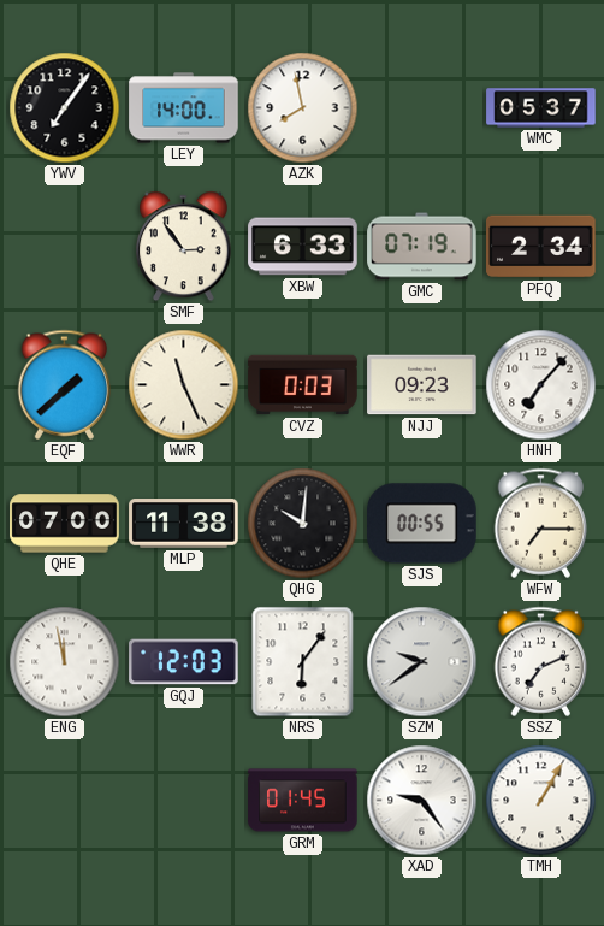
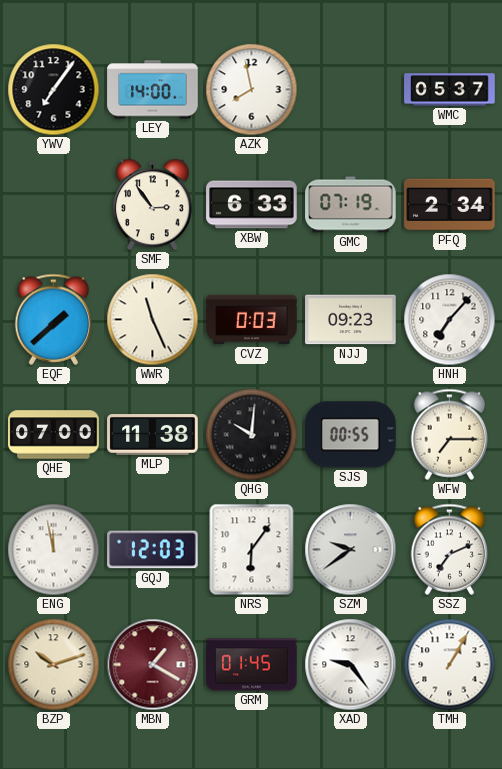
BZP: none -> 10:12 (54, 665)
MBN: none -> 1:20 (153, 665)
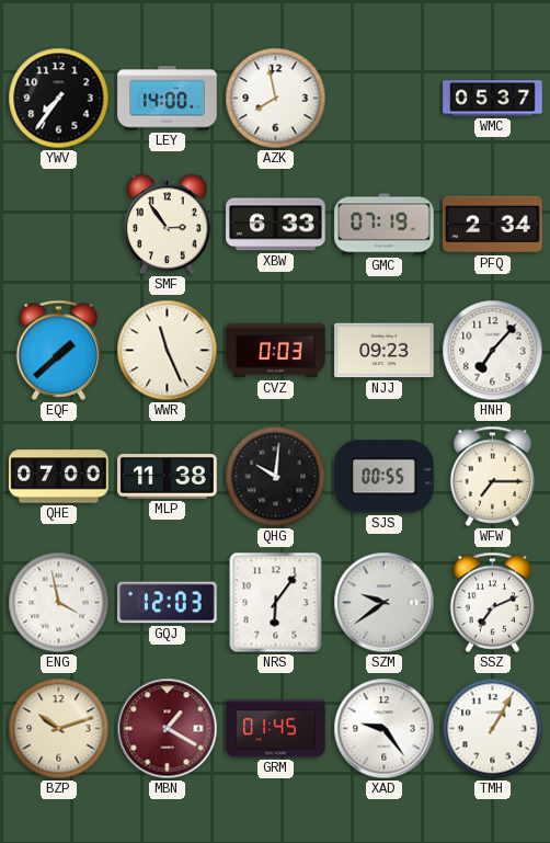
YWV: 7:06 -> 7:36 (59, 99)
ENG: 11:58 -> 3:58 (59, 603)
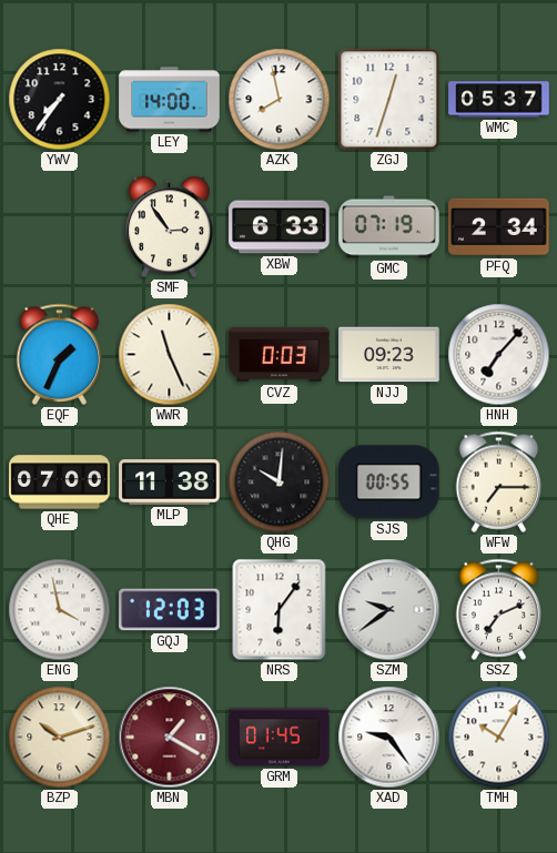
ZGJ: none -> 12:33 (389, 100)
EQF: 1:38 -> 1:34 (60, 354)
TMH: 1:05 -> 10:05 (499, 738)
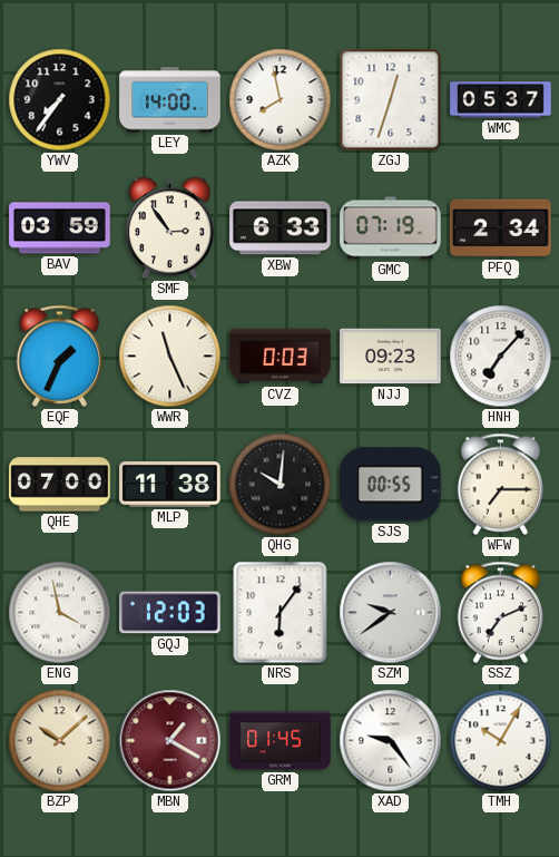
BAV: none -> 03:59 (60, 228)
BZP: 10:12 -> 10:08 (60, 741)
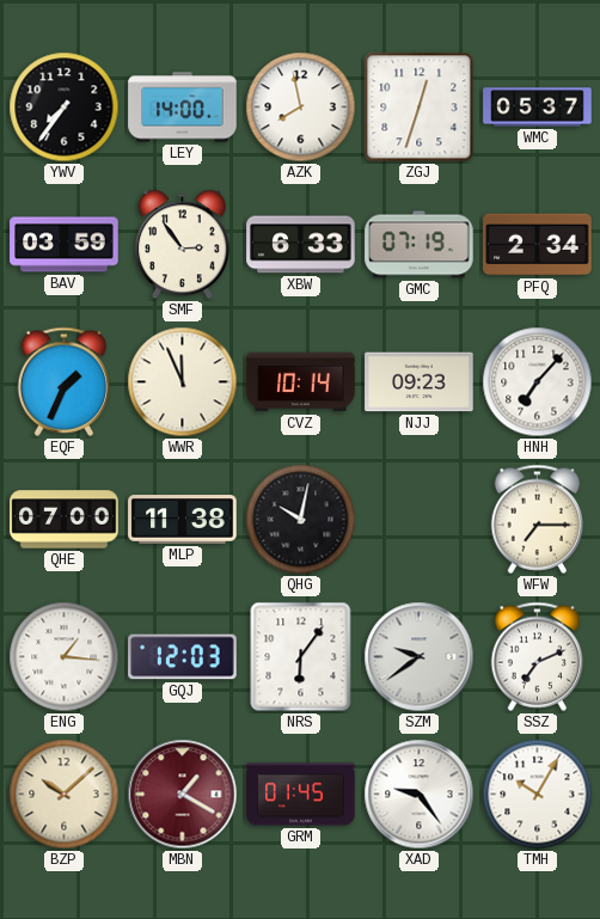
WWR: 11:26 -> 11:56 (183, 382)
CVZ: 0:03 -> 10:14 (301, 382)
QHG: 10:01 -> 10:02 (301, 520)
SJS: 00:55 -> none (391, 485)
ENG: 3:58 -> 1:16 (65, 657)
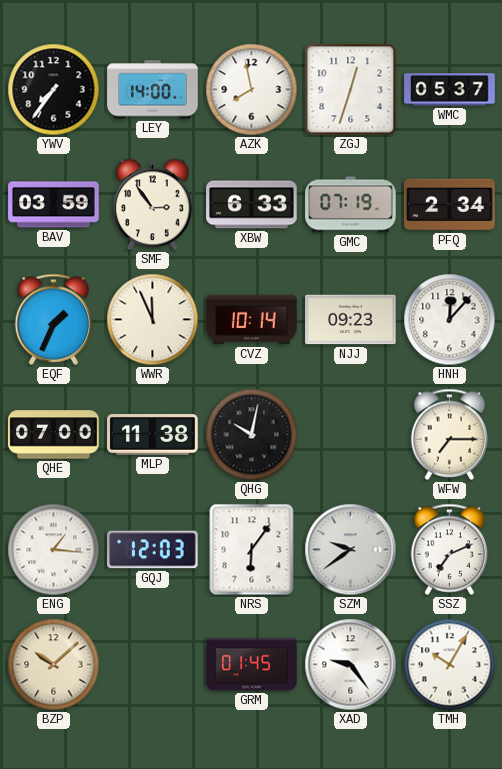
HNH: 7:07 -> 12:07 (450, 320)
MBN: 1:20 -> none (183, 795)
